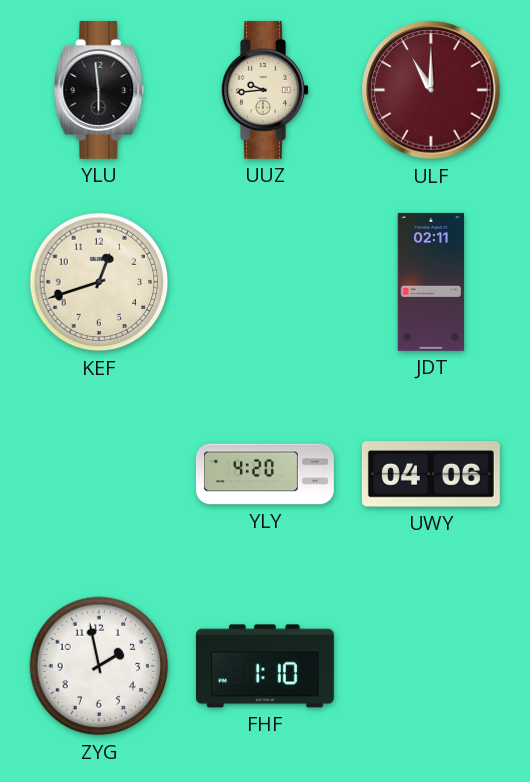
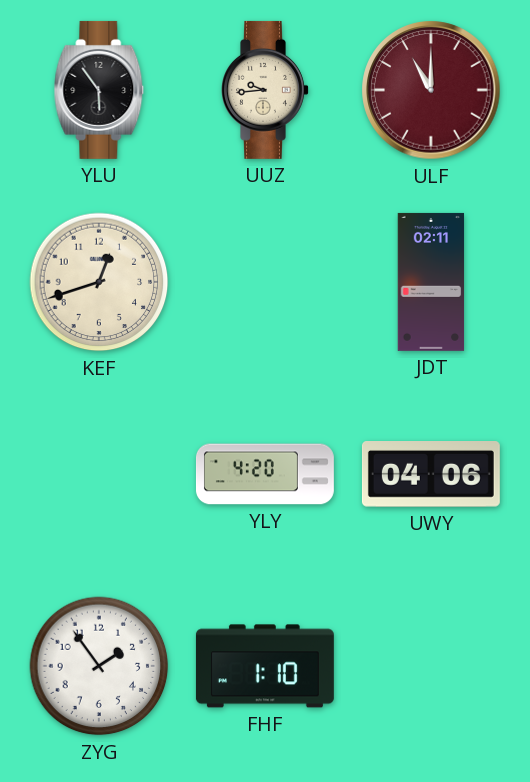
YLU: 5:59 -> 5:54 (99, 90)
ZYG: 1:58 -> 1:54 (99, 666)
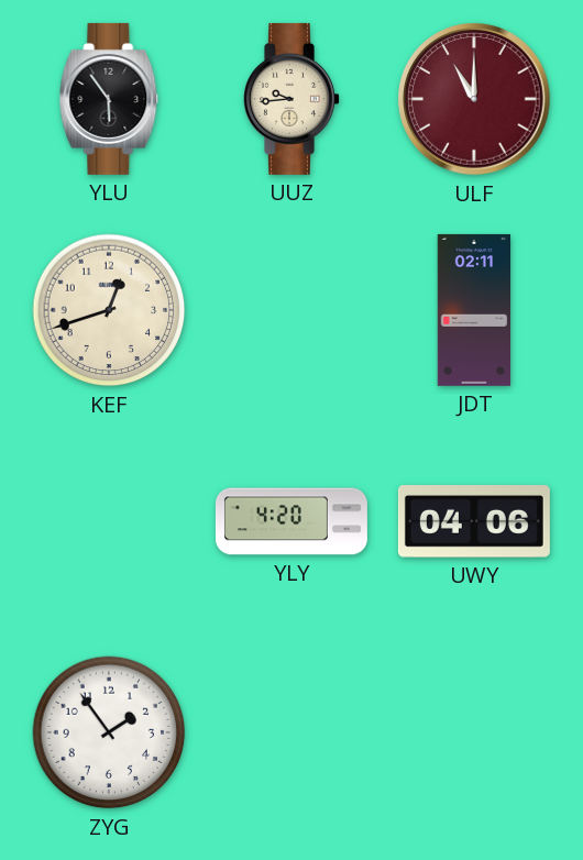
FHF: 1:10 -> none (265, 666)
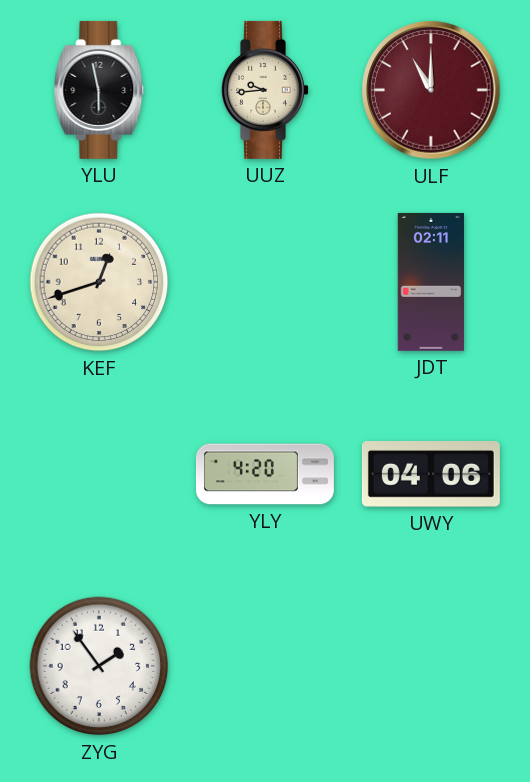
YLU: 5:54 -> 5:58 (99, 90)
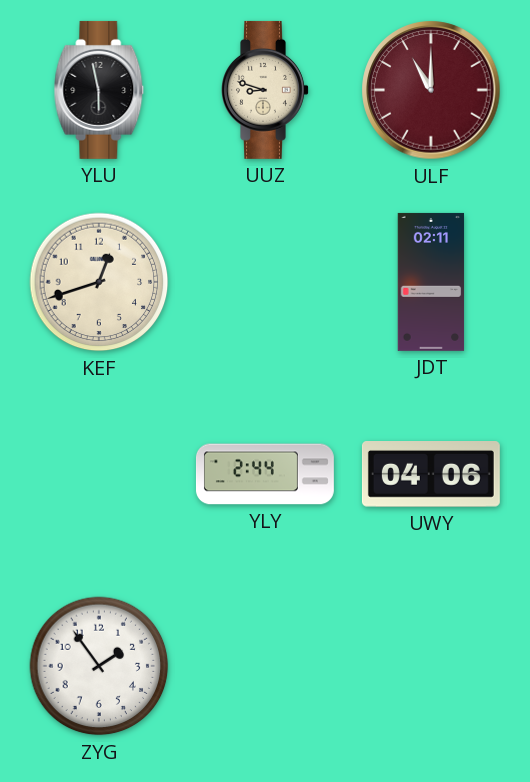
UUZ: 9:44 -> 8:48 (265, 90)
YLY: 4:20 -> 2:44 (265, 474)
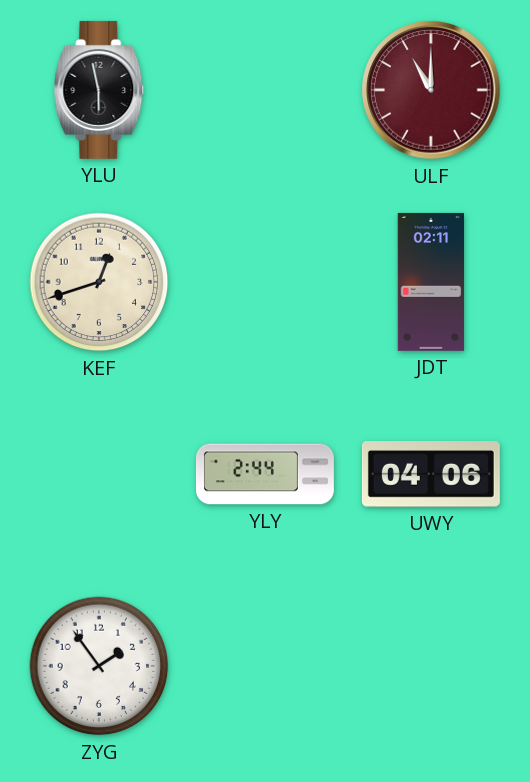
UUZ: 8:48 -> none (265, 90)
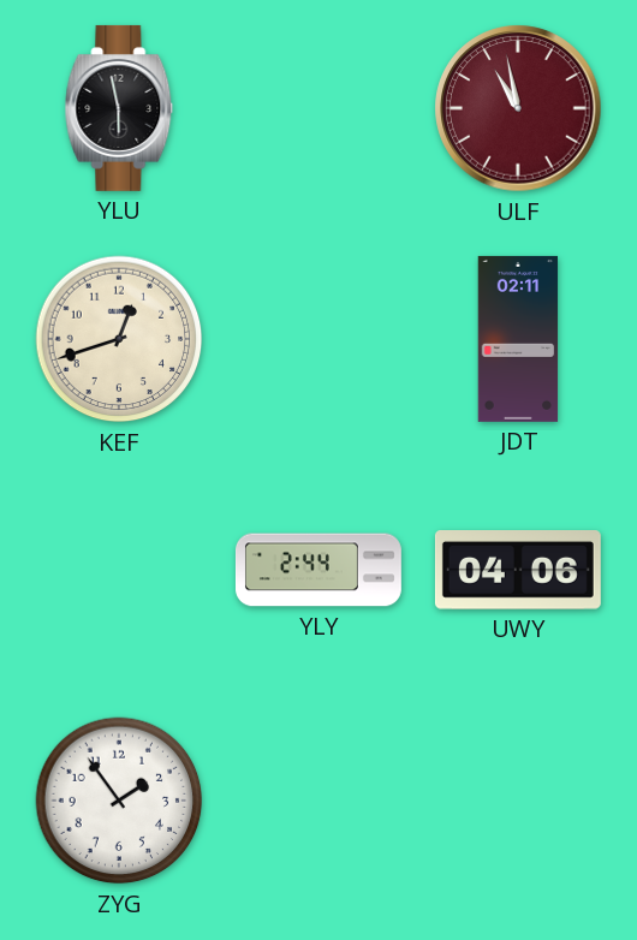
ULF: 11:00 -> 10:58 (518, 108)
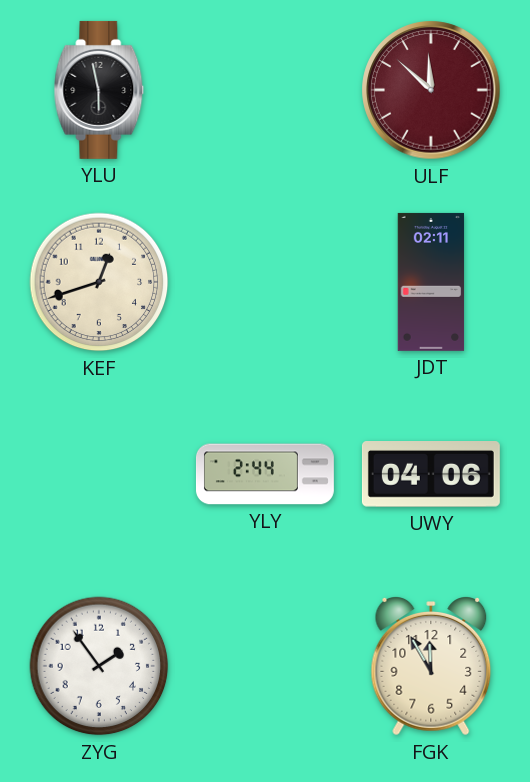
ULF: 10:58 -> 11:52 (431, 90)
FGK: none -> 11:55 (431, 666)
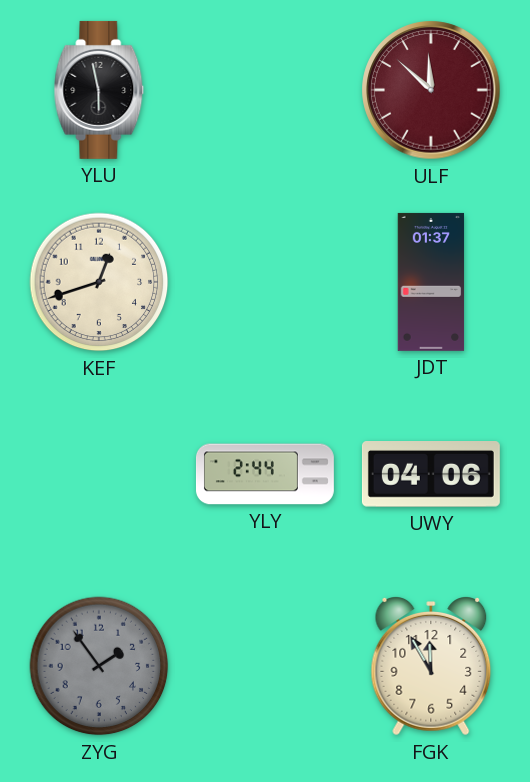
JDT: 02:11 -> 01:37 (431, 282)
ZYG dial: white -> grey (99, 666)
